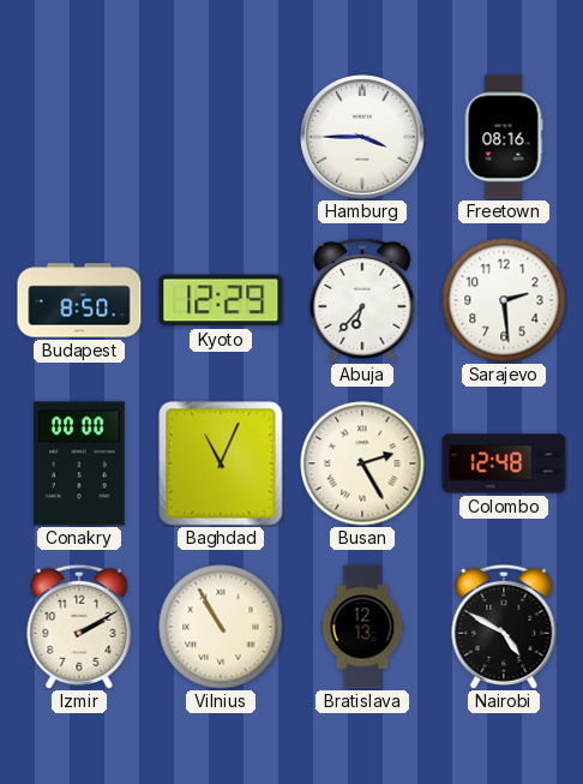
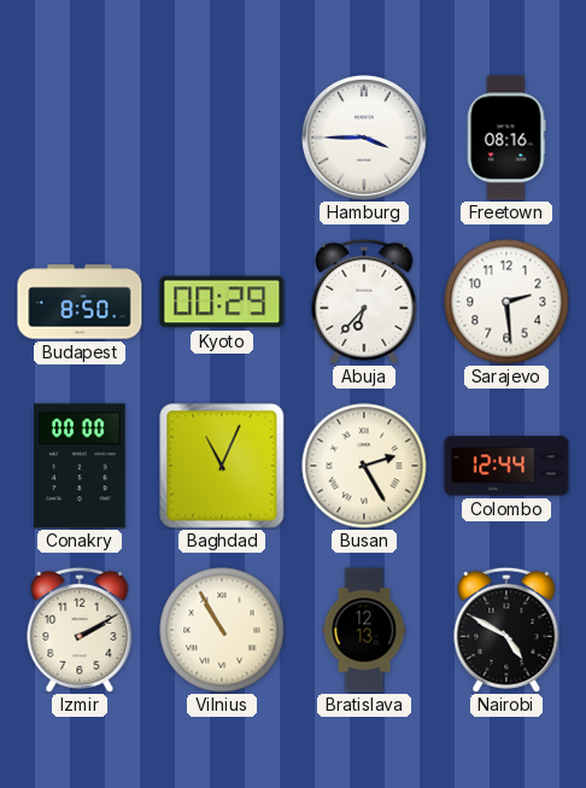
Kyoto: 12:29 -> 00:29 (222, 302)
Colombo: 12:48 -> 12:44 (506, 466)
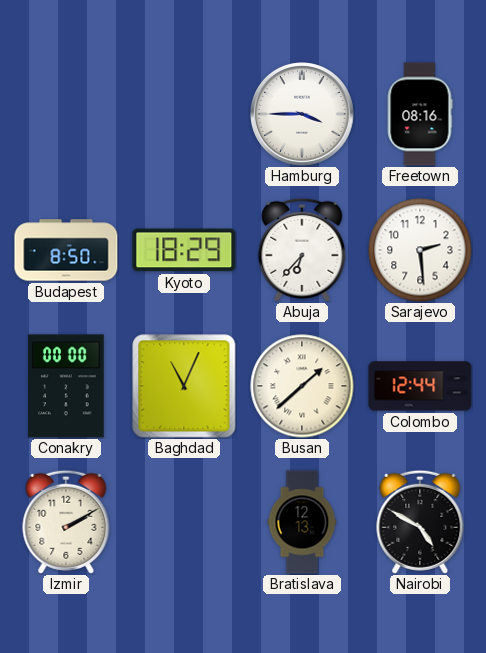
Kyoto: 00:29 -> 18:29 (184, 250)
Busan: 2:25 -> 1:38 (302, 386)
Vilnius: 10:55 -> none (222, 630)
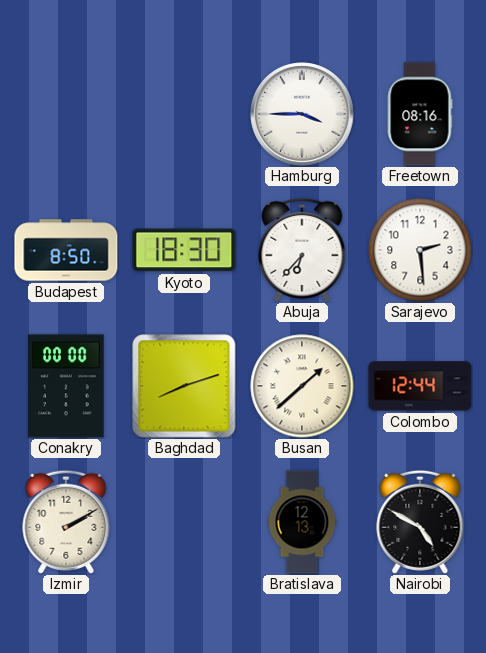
Kyoto: 18:29 -> 18:30 (184, 250)
Baghdad: 11:04 -> 8:12 (184, 386)
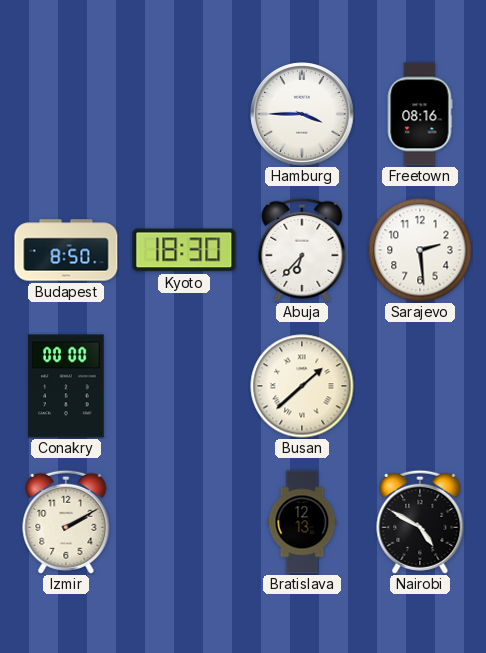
Baghdad: 8:12 -> none (184, 386)
Colombo: 12:44 -> none (420, 386)
